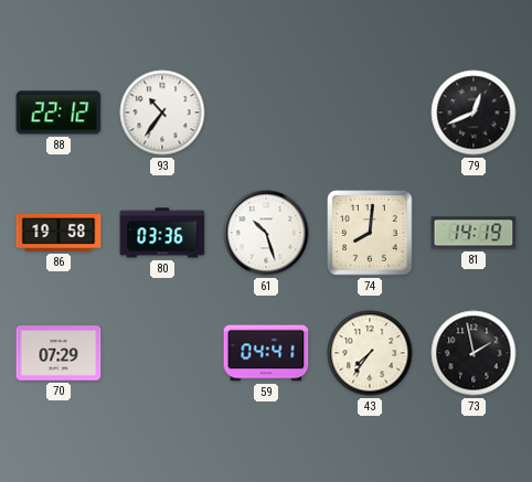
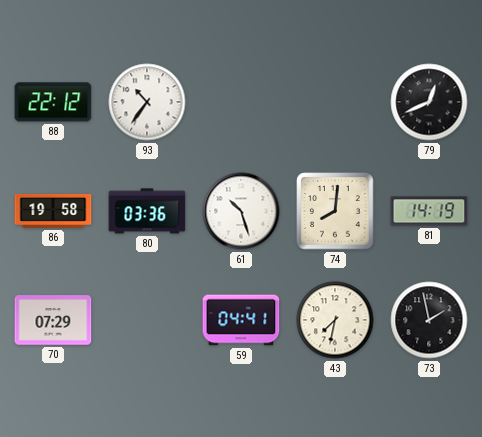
43: 7:36 -> 7:32 (335, 320)
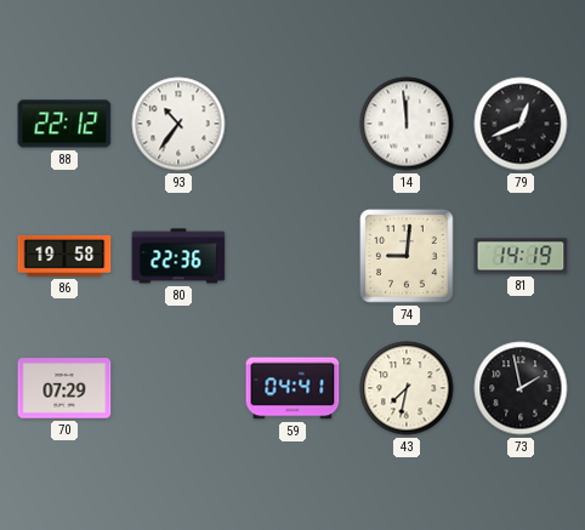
14: none -> 11:59 (407, 124)
80: 03:36 -> 22:36 (178, 256)
61: 10:27 -> none (241, 211)
74: 8:01 -> 9:01 (407, 256)
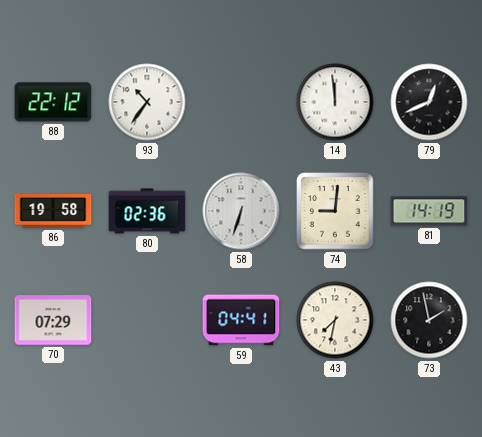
80: 22:36 -> 02:36 (147, 211)
58: none -> 6:33 (241, 211)
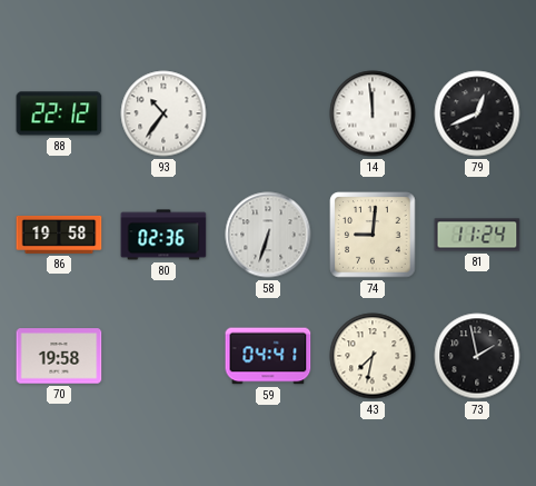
81: 14:19 -> 11:24 (477, 235)
70: 07:29 -> 19:58 (59, 356)
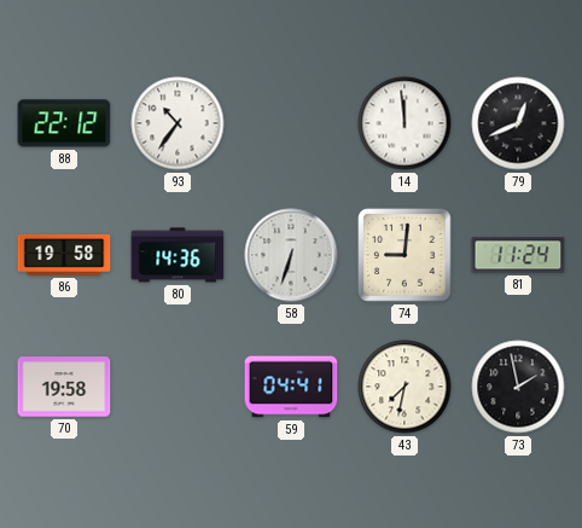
80: 02:36 -> 14:36 (177, 255)
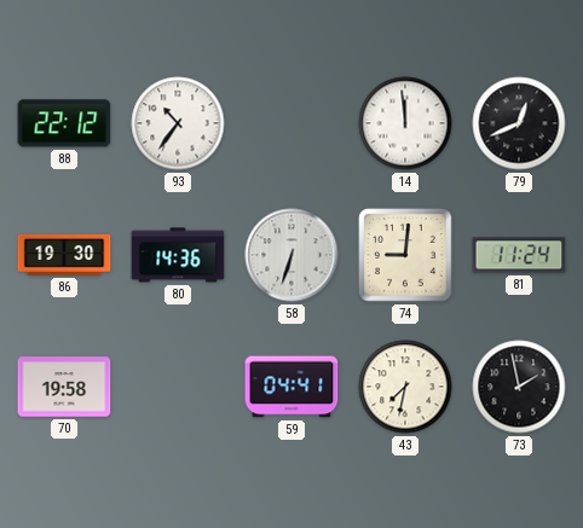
86: 19:58 -> 19:30 (64, 255)
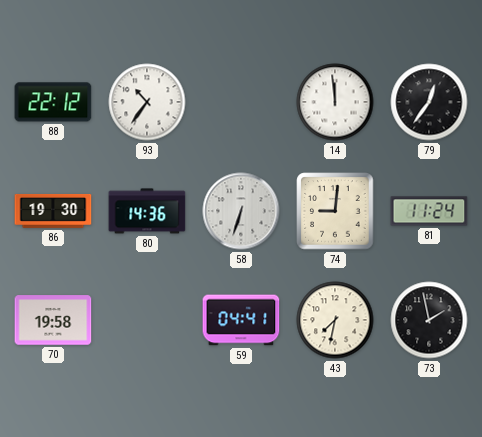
79: 12:41 -> 12:36 (429, 102)
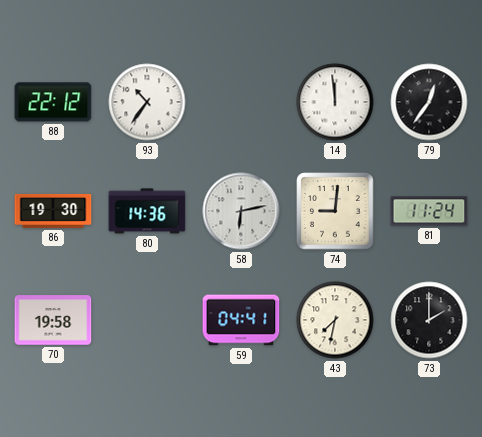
58: 6:33 -> 6:13 (241, 211)
73: 1:58 -> 2:00 (429, 320)
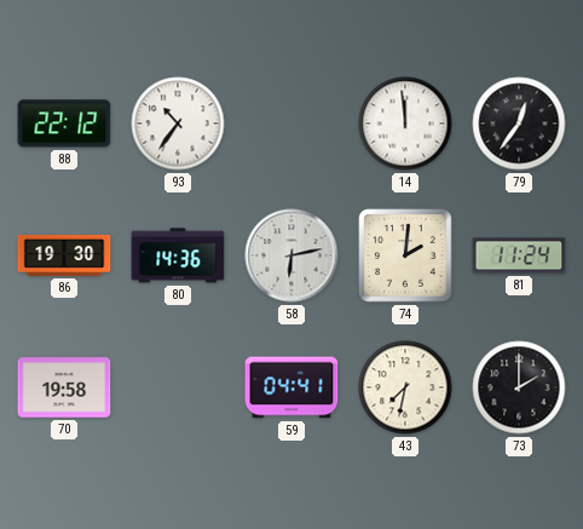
74: 9:01 -> 2:01 (405, 255)
